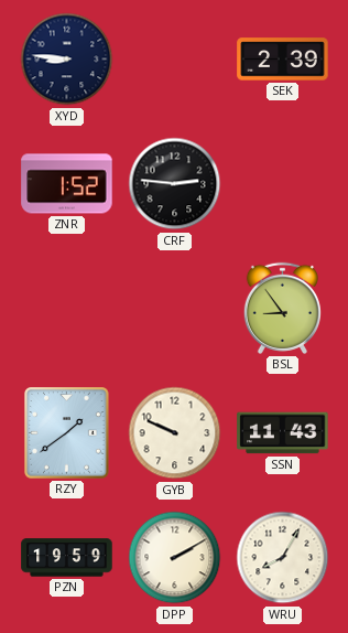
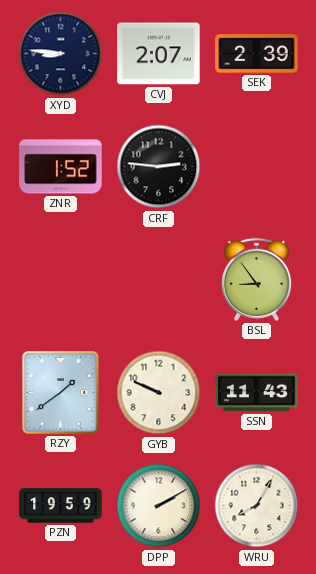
CVJ: none -> 2:07 (159, 54)
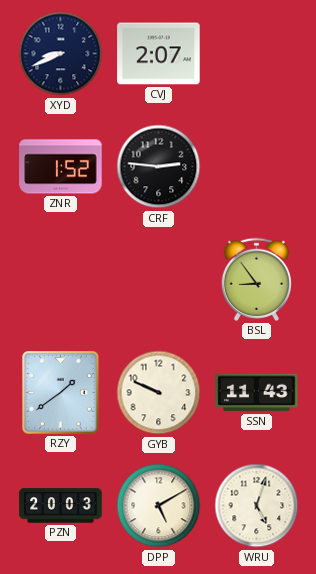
XYD: 8:46 -> 8:41 (61, 54)
SEK: 2:39 -> none (257, 54)
PZN: 19:59 -> 20:03 (61, 506)
DPP: 2:10 -> 5:10 (159, 506)
WRU: 8:05 -> 5:03 (257, 506)
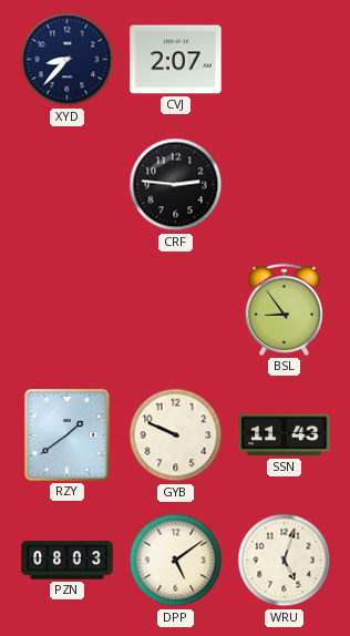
XYD: 8:41 -> 8:37 (68, 60)
ZNR: 1:52 -> none (61, 167)
PZN: 20:03 -> 08:03 (68, 561)
DPP: 5:10 -> 5:09 (176, 561)
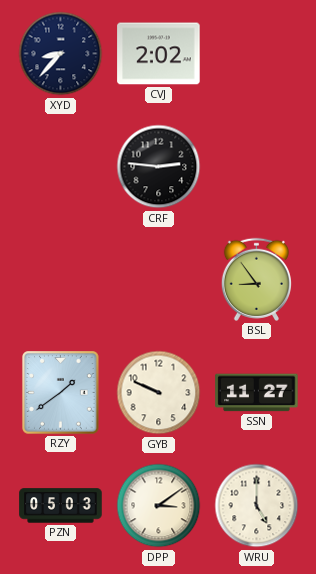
CVJ: 2:07 -> 2:02 (159, 54)
SSN: 11:43 -> 11:27 (257, 393)
PZN: 08:03 -> 05:03 (61, 506)
DPP: 5:09 -> 3:09 (159, 506)
WRU: 5:03 -> 5:00 (257, 506)
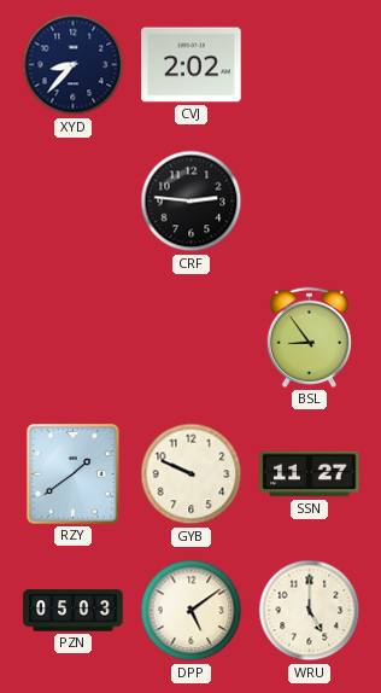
DPP: 3:09 -> 5:09 (192, 611)
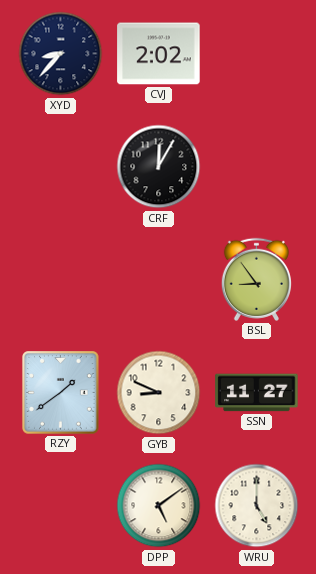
CRF: 2:46 -> 12:05 (159, 167)
GYB: 9:49 -> 8:49 (159, 393)
PZN: 05:03 -> none (74, 611)
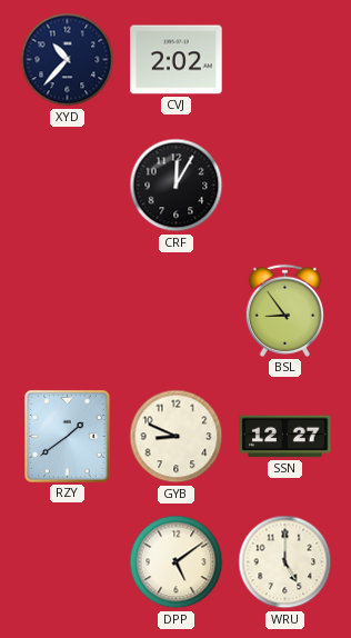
XYD: 8:37 -> 10:37 (68, 60)
SSN: 11:27 -> 12:27 (285, 437)
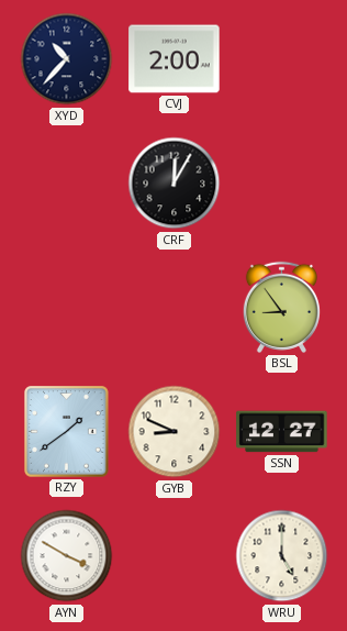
CVJ: 2:02 -> 2:00 (175, 59)
AYN: none -> 3:50 (67, 556)
DPP: 5:09 -> none (177, 562)
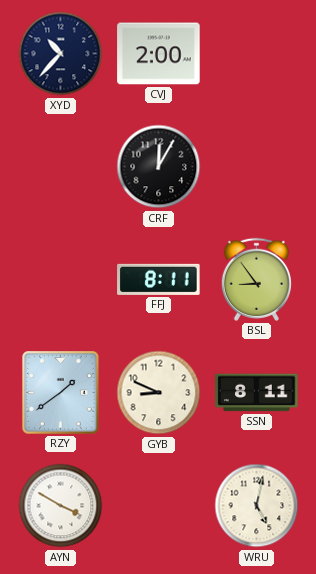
FFJ: none -> 8:11 (159, 279)
SSN: 12:27 -> 8:11 (257, 393)
WRU: 5:00 -> 5:02 (257, 506)
